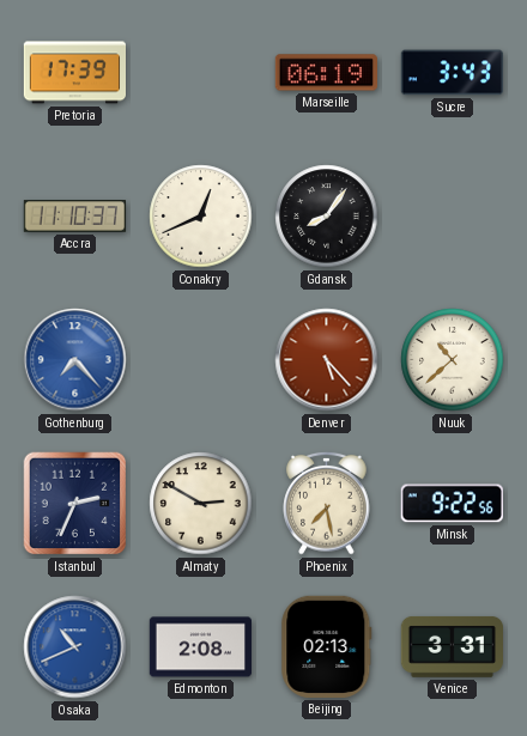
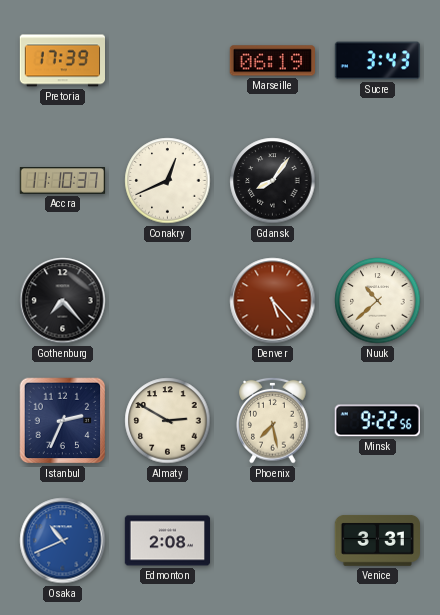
Gothenburg dial: blue -> black (63, 301)
Beijing: 02:13 -> none (327, 646)
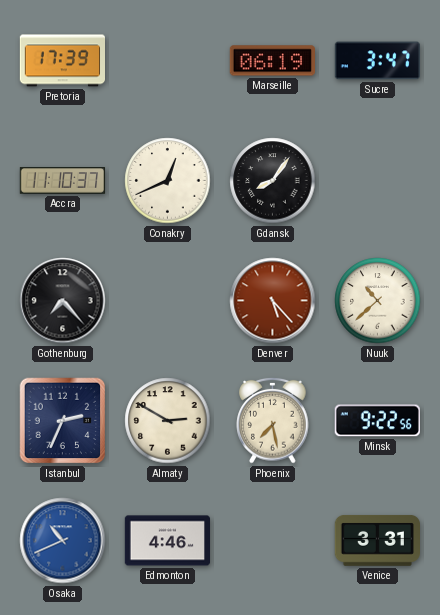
Sucre: 3:43 -> 3:47 (377, 61)
Edmonton: 2:08 -> 4:46 (167, 541)
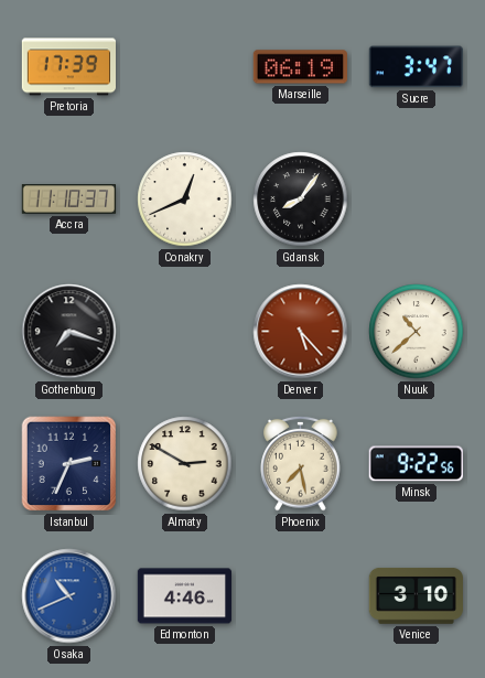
Gothenburg: 7:23 -> 7:18 (69, 332)
Venice: 3:31 -> 3:10 (416, 595)
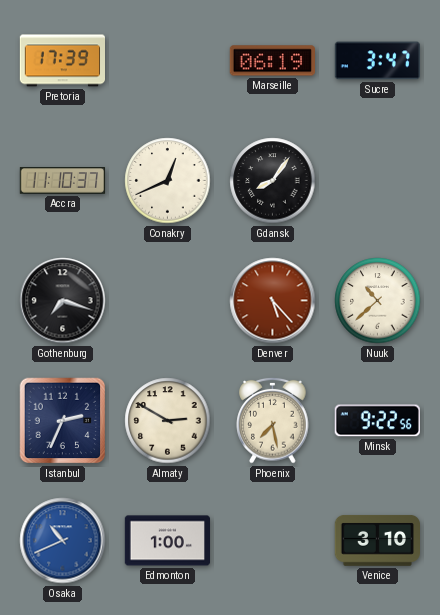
Edmonton: 4:46 -> 1:00 (167, 541)
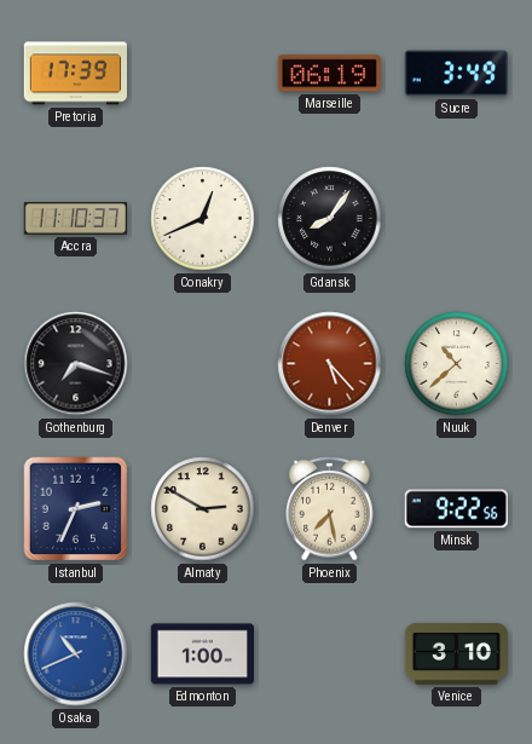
Sucre: 3:47 -> 3:49 (456, 74)
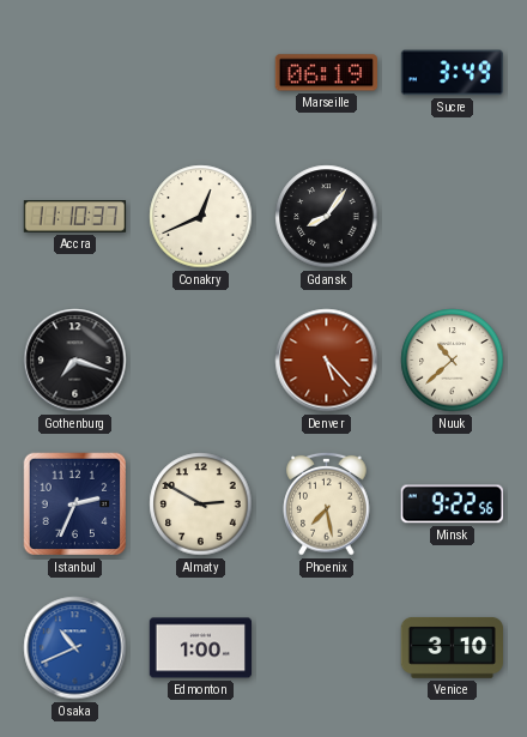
Pretoria: 17:39 -> none (76, 74)
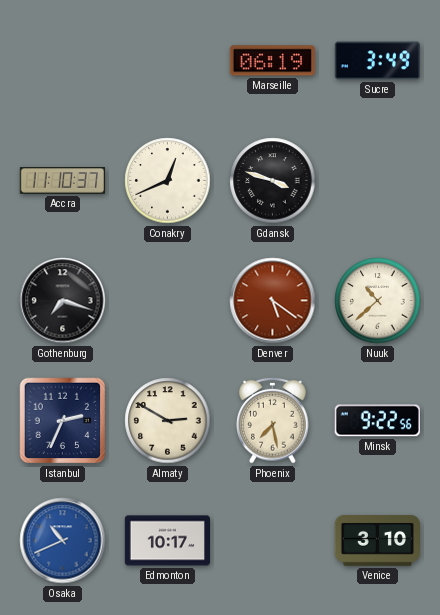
Gdansk: 8:06 -> 3:48 (273, 181)
Denver: 5:23 -> 5:21 (273, 301)
Edmonton: 1:00 -> 10:17 (167, 541)
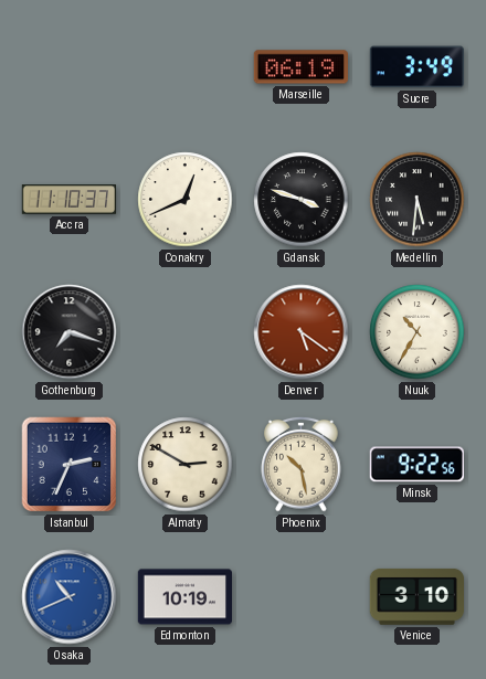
Medellin: none -> 5:31 (418, 200)
Nuuk: 10:38 -> 10:35 (418, 332)
Phoenix: 7:28 -> 10:28 (302, 464)
Edmonton: 10:17 -> 10:19 (184, 597)
